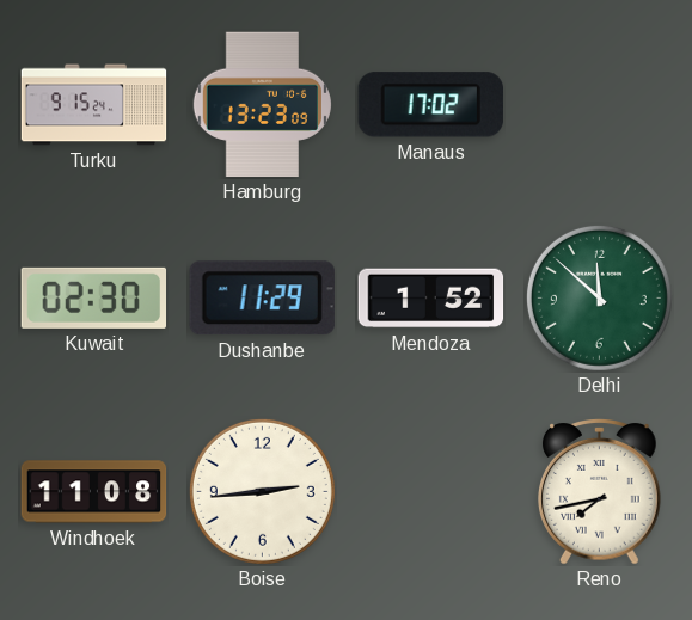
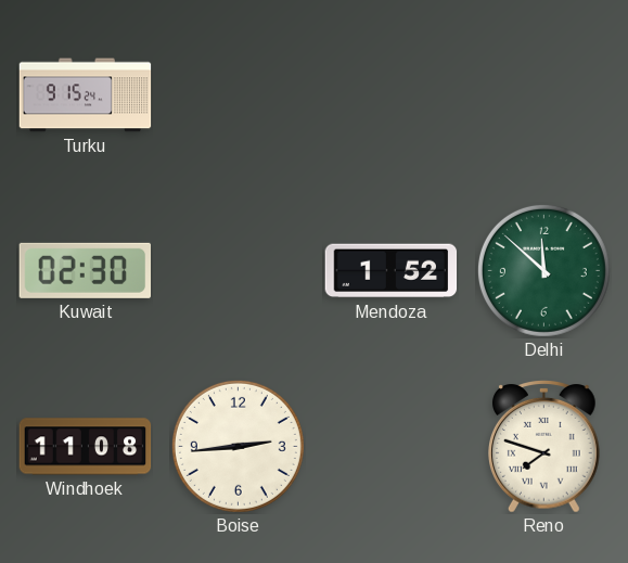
Hamburg: 13:23 -> none (262, 105)
Manaus: 17:02 -> none (430, 105)
Dushanbe: 11:29 -> none (262, 299)
Reno: 7:43 -> 7:48 (544, 447)
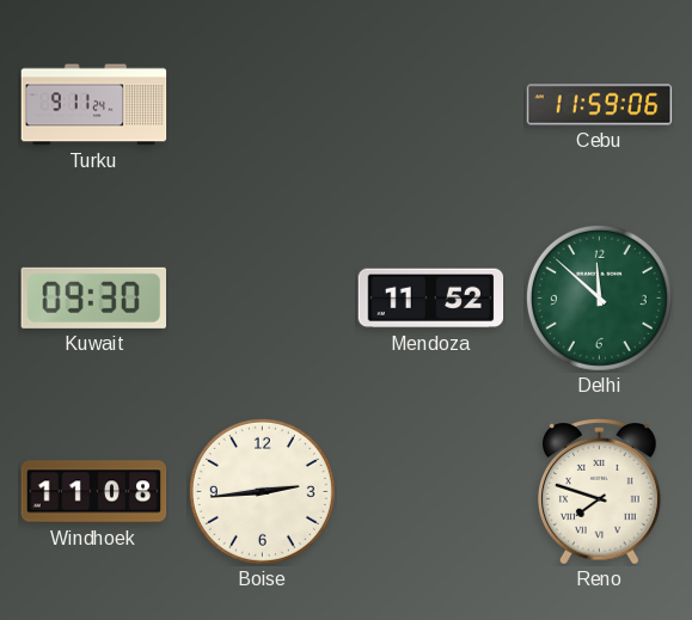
Turku: 9:15 -> 9:11 (94, 105)
Cebu: none -> 11:59 (600, 105)
Kuwait: 02:30 -> 09:30 (93, 297)
Mendoza: 1:52 -> 11:52 (431, 299)
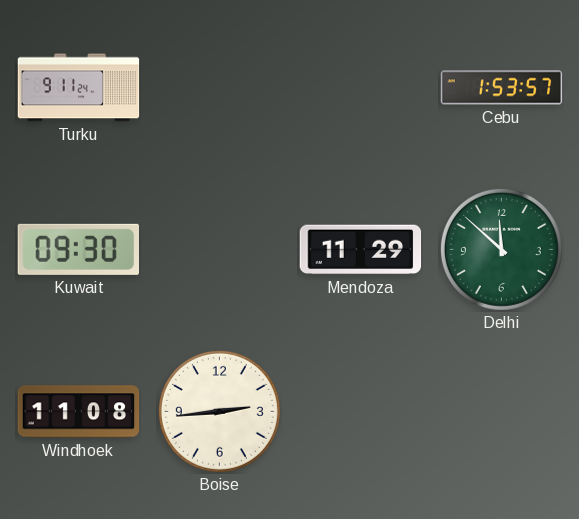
Cebu: 11:59 -> 1:53 (502, 88)
Mendoza: 11:52 -> 11:29 (361, 250)
Reno: 7:48 -> none (600, 492)
